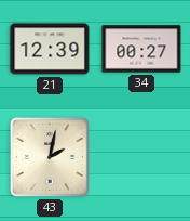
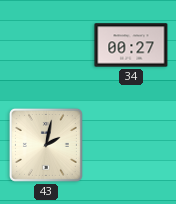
21: 12:39 -> none (50, 49)
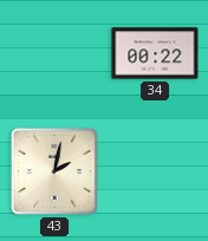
34: 00:27 -> 00:22 (155, 53)
